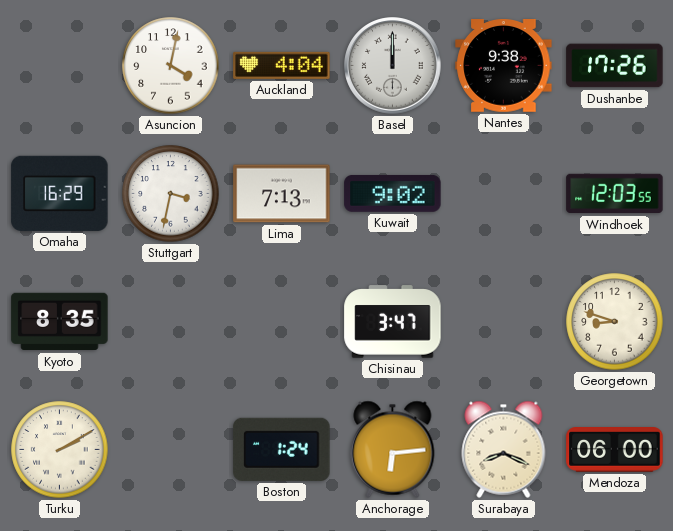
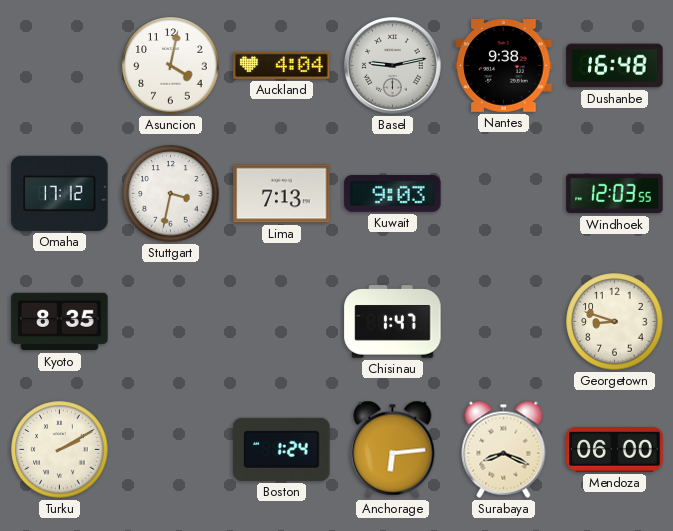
Basel: 12:00 -> 9:13 (393, 66)
Dushanbe: 17:26 -> 16:48 (615, 66)
Omaha: 16:29 -> 17:12 (60, 193)
Kuwait: 9:02 -> 9:03 (393, 193)
Chisinau: 3:47 -> 1:47 (393, 322)
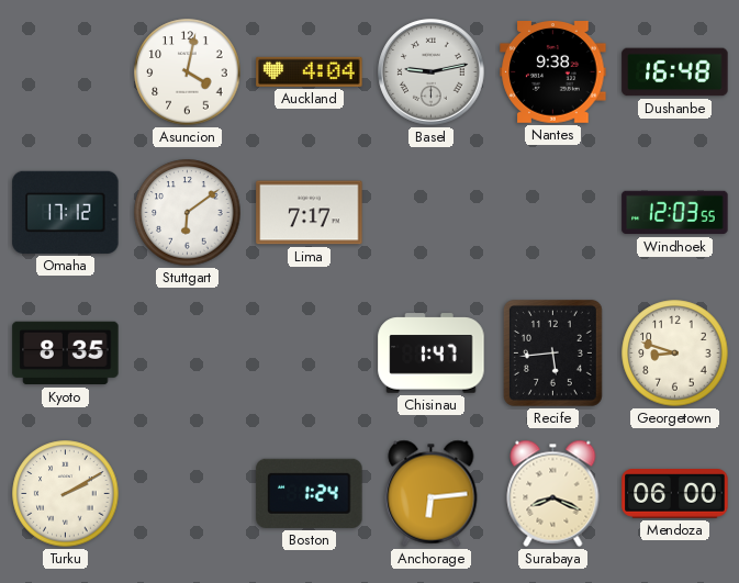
Stuttgart: 3:32 -> 6:09 (188, 213)
Lima: 7:13 -> 7:17 (310, 213)
Kuwait: 9:03 -> none (393, 193)
Recife: none -> 5:44 (552, 352)
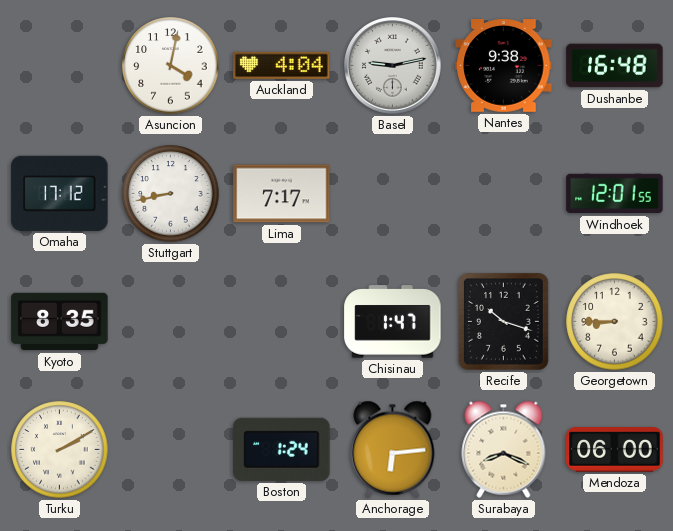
Stuttgart: 6:09 -> 8:43 (171, 194)
Windhoek: 12:03 -> 12:01 (615, 194)
Recife: 5:44 -> 10:18 (503, 321)
Georgetown: 8:48 -> 8:45 (615, 322)
